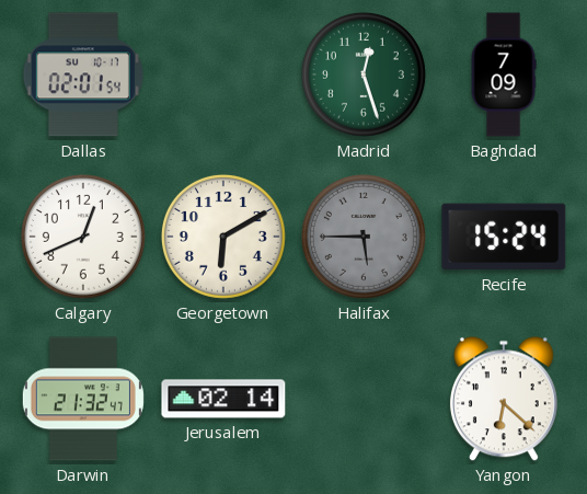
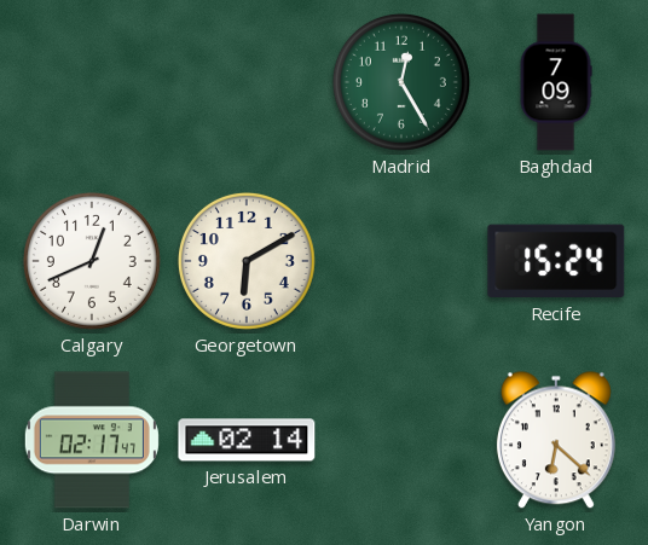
Dallas: 02:01 -> none (83, 74)
Madrid: 12:27 -> 12:25 (401, 82)
Halifax: 5:45 -> none (364, 237)
Darwin: 21:32 -> 02:17 (92, 440)
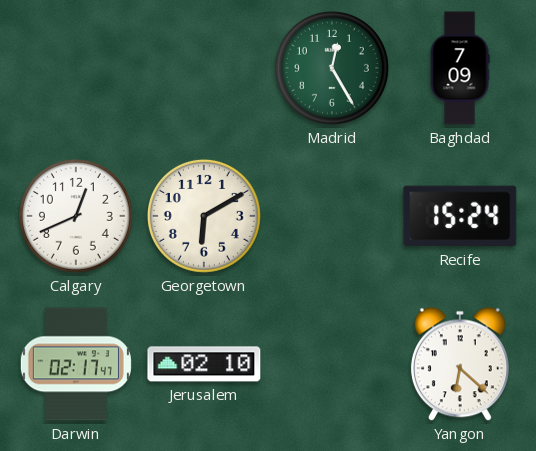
Jerusalem: 02:14 -> 02:10 (204, 364)
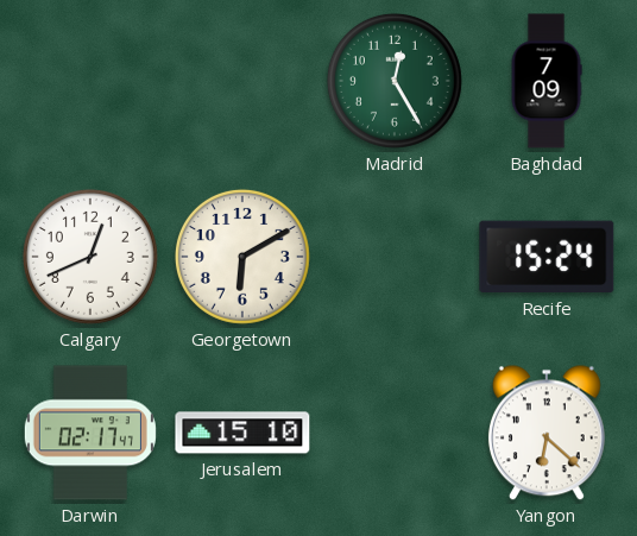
Jerusalem: 02:10 -> 15:10 (242, 433)
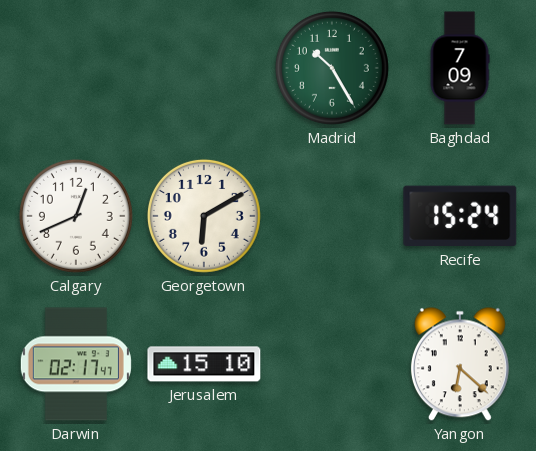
Madrid: 12:25 -> 10:25 (332, 68)
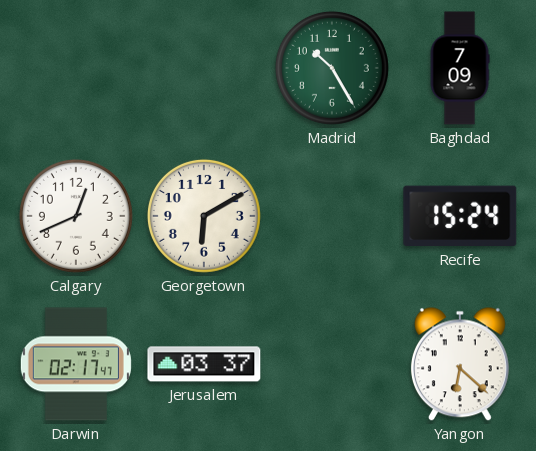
Jerusalem: 15:10 -> 03:37 (204, 364)
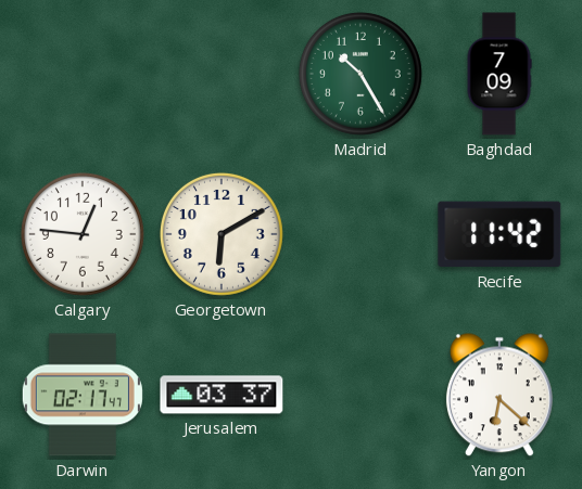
Calgary: 12:41 -> 12:46 (83, 234)
Recife: 15:24 -> 11:42 (499, 234)
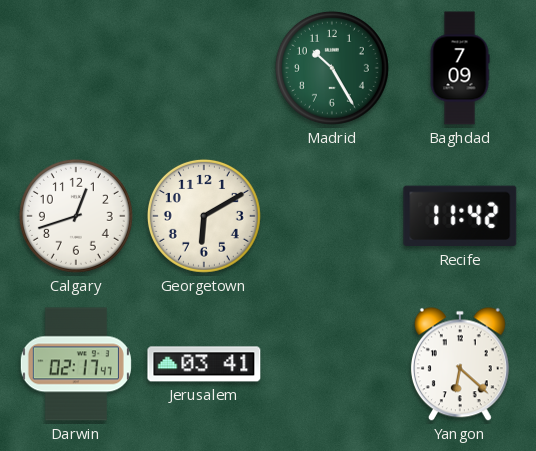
Calgary: 12:46 -> 12:42 (76, 216)
Jerusalem: 03:37 -> 03:41 (204, 364)
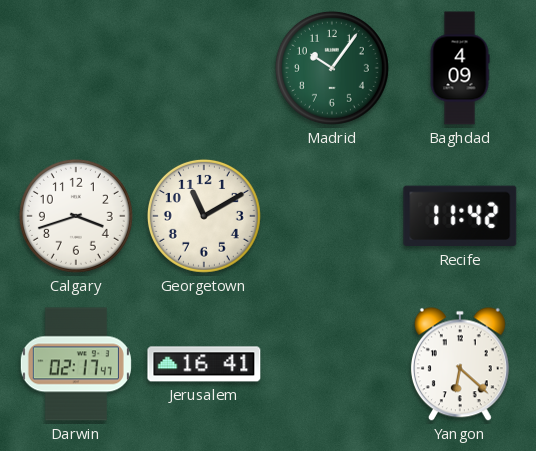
Madrid: 10:25 -> 10:06 (332, 68)
Baghdad: 7:09 -> 4:09 (460, 68)
Calgary: 12:42 -> 3:42 (76, 216)
Georgetown: 6:10 -> 11:10 (204, 216)
Jerusalem: 03:41 -> 16:41 (204, 364)
